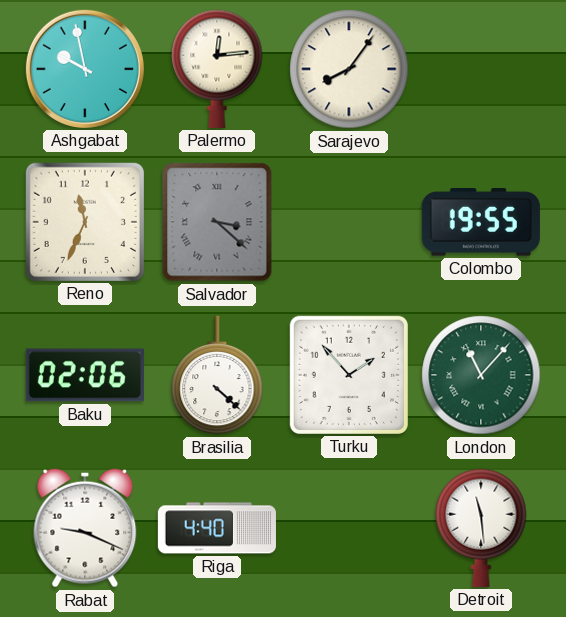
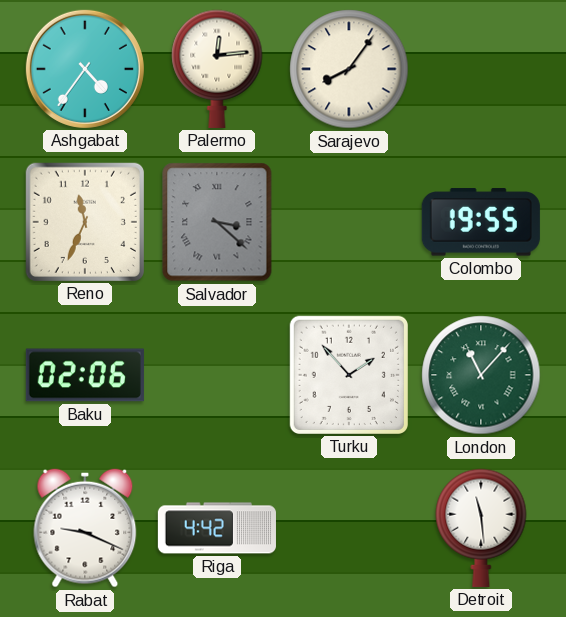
Ashgabat: 9:58 -> 4:36 (85, 69)
Brasilia: 4:22 -> none (217, 375)
Riga: 4:40 -> 4:42 (217, 528)
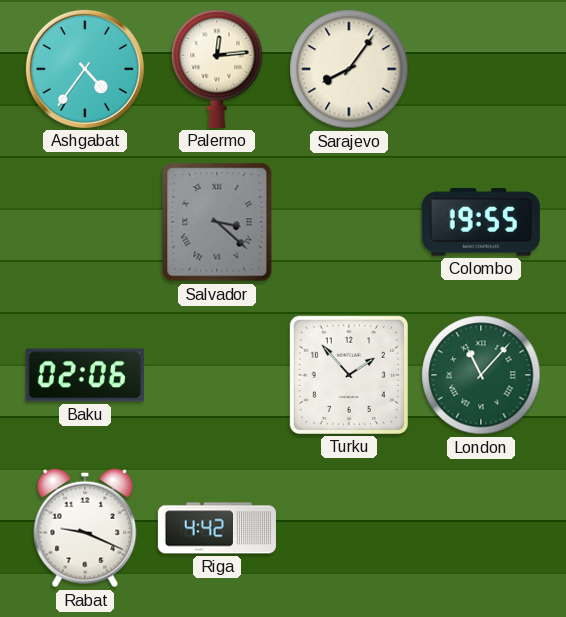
Reno: 11:34 -> none (85, 222)
Detroit: 11:29 -> none (481, 528)
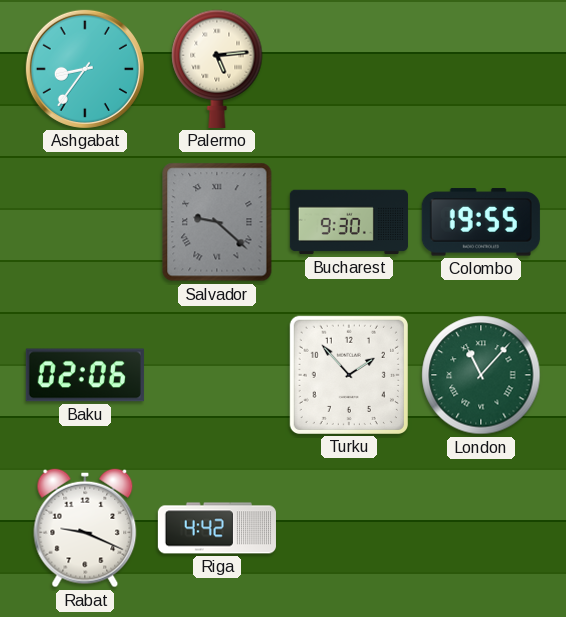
Ashgabat: 4:36 -> 8:36 (85, 69)
Palermo: 12:14 -> 5:14 (217, 69)
Sarajevo: 8:06 -> none (349, 69)
Salvador: 3:22 -> 9:22 (217, 222)
Bucharest: none -> 9:30 (349, 222)
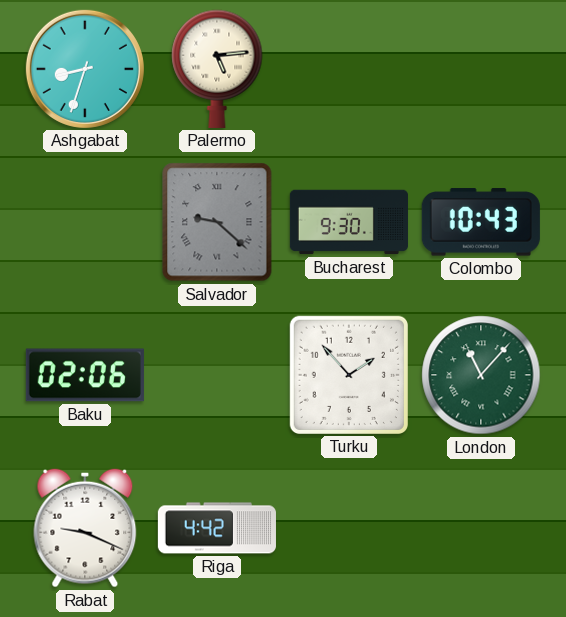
Ashgabat: 8:36 -> 8:33 (85, 69)
Colombo: 19:55 -> 10:43 (481, 222)
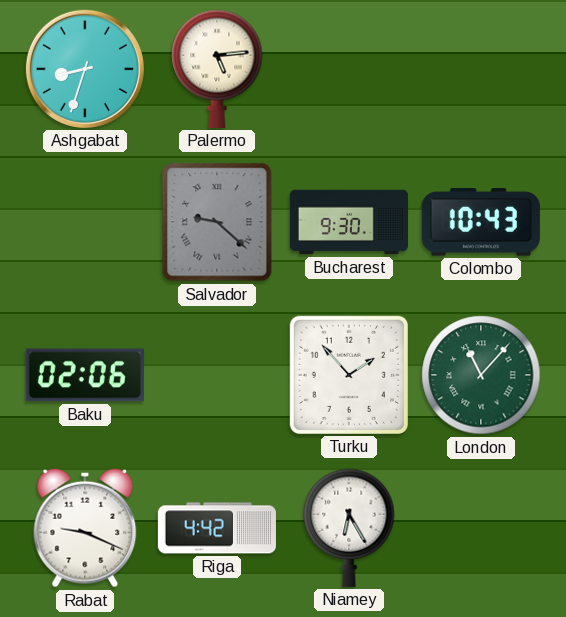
Niamey: none -> 6:25 (349, 528)
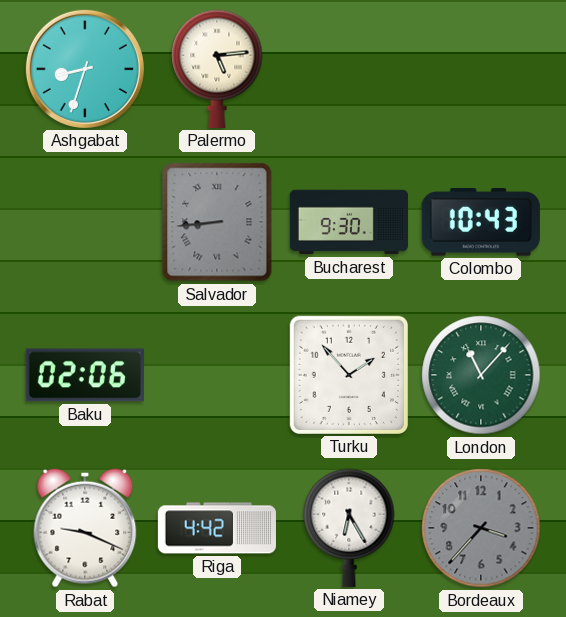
Salvador: 9:22 -> 8:44 (217, 222)
Bordeaux: none -> 3:37 (481, 528)
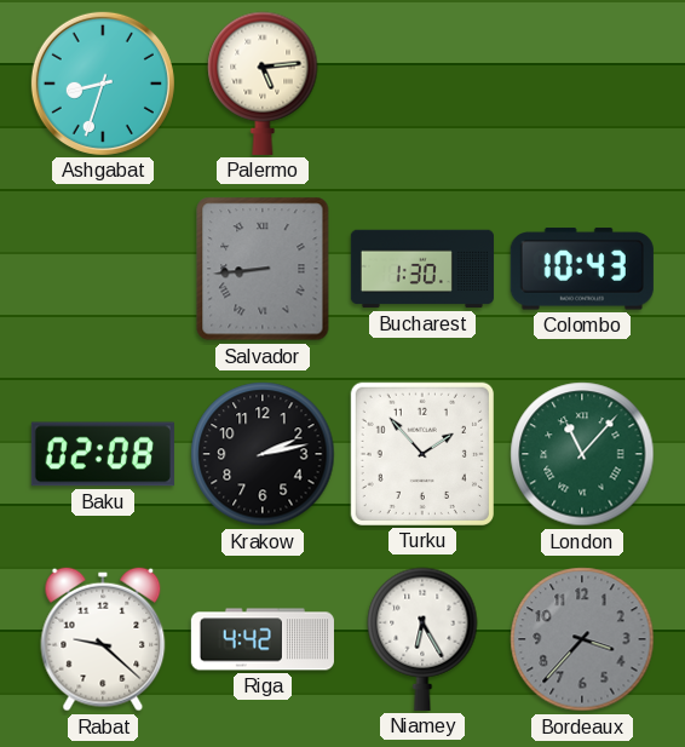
Bucharest: 9:30 -> 1:30 (422, 269)
Baku: 02:06 -> 02:08 (103, 454)
Krakow: none -> 2:13 (263, 454)
Rabat: 9:19 -> 9:22 (103, 639)
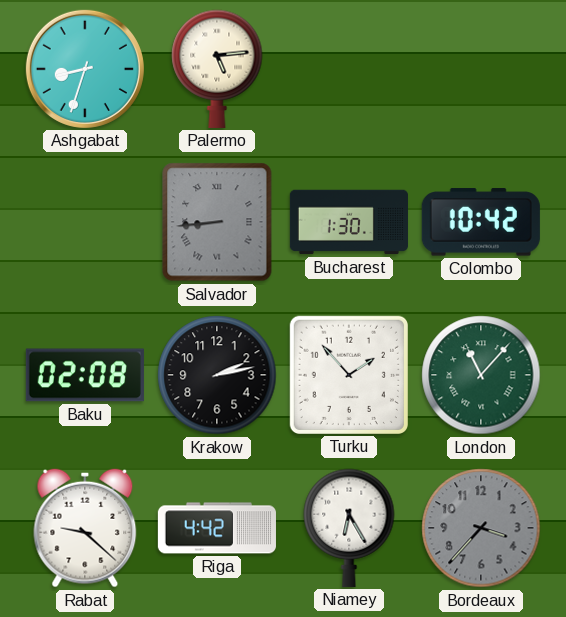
Colombo: 10:43 -> 10:42 (481, 222)
